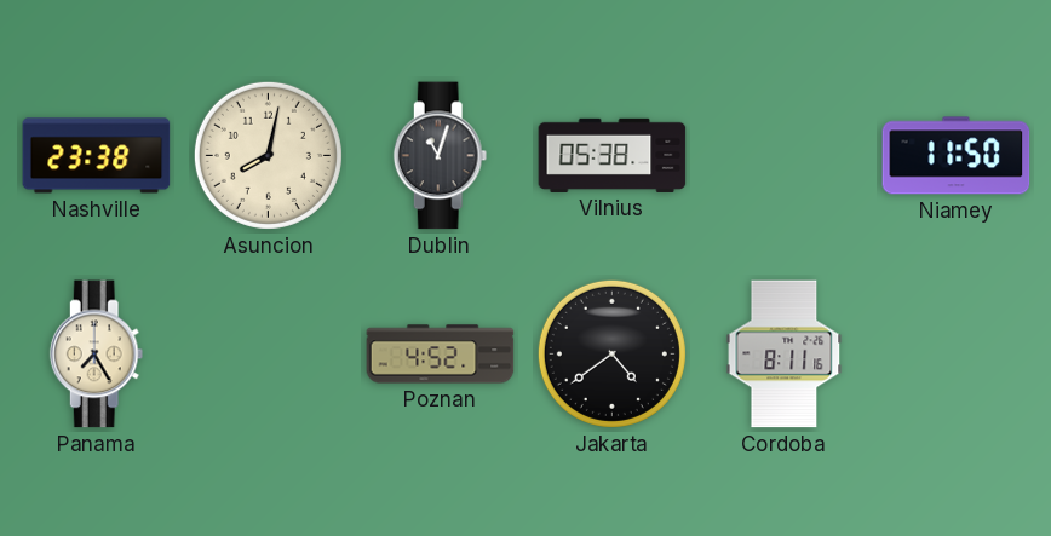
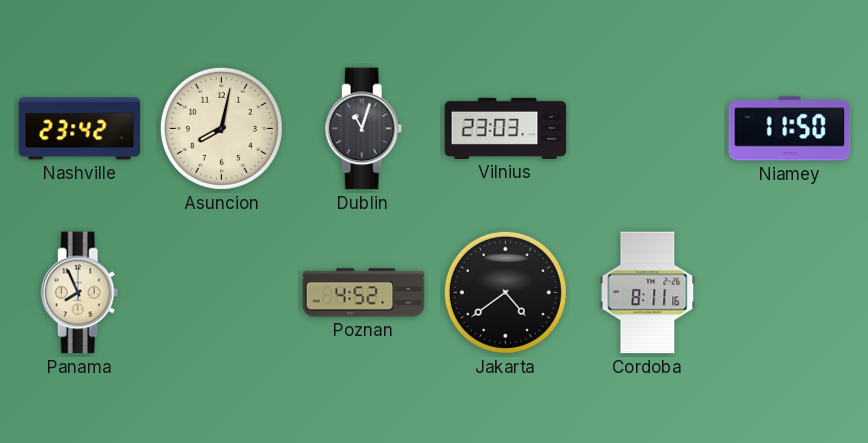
Nashville: 23:38 -> 23:42 (80, 129)
Vilnius: 05:38 -> 23:03 (506, 128)
Panama: 7:25 -> 7:56 (80, 293)
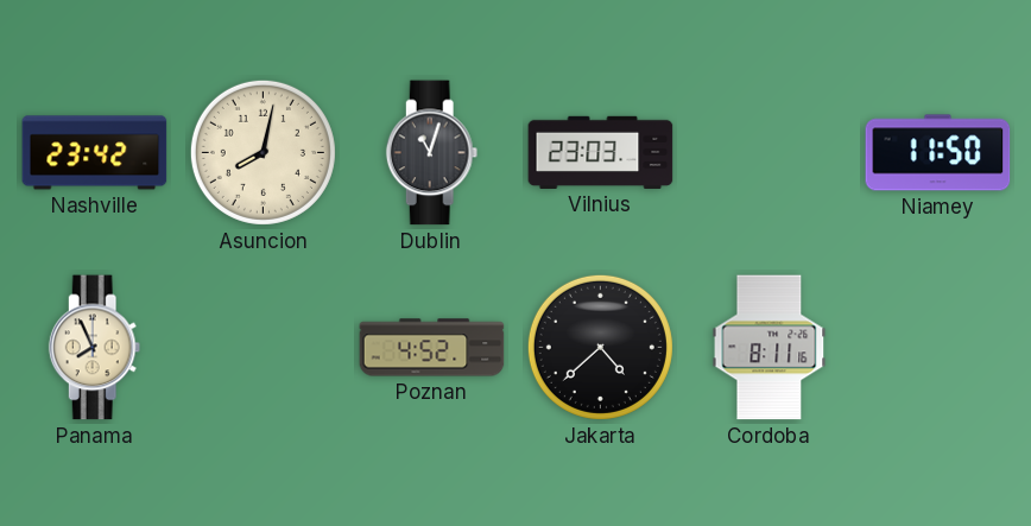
Jakarta: 4:39 -> 4:38 (600, 347)
